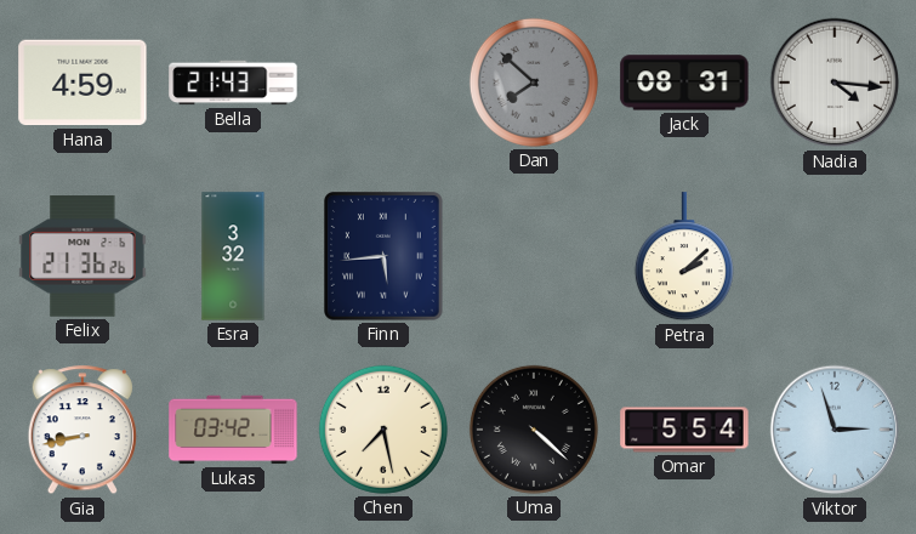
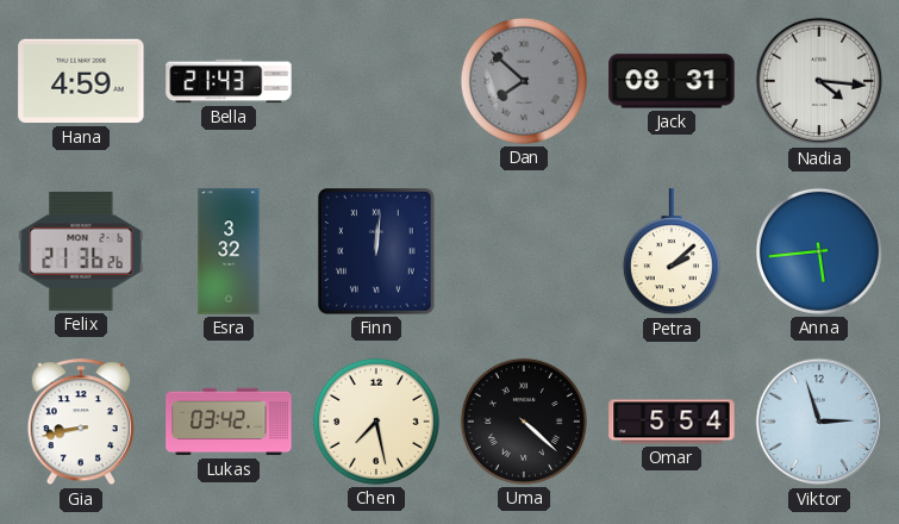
Finn: 5:44 -> 12:01 (377, 252)
Anna: none -> 5:44 (819, 251)
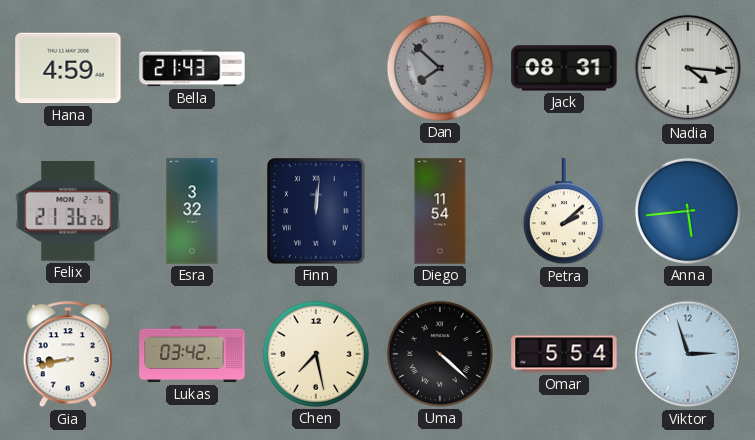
Diego: none -> 11:54 (440, 211)
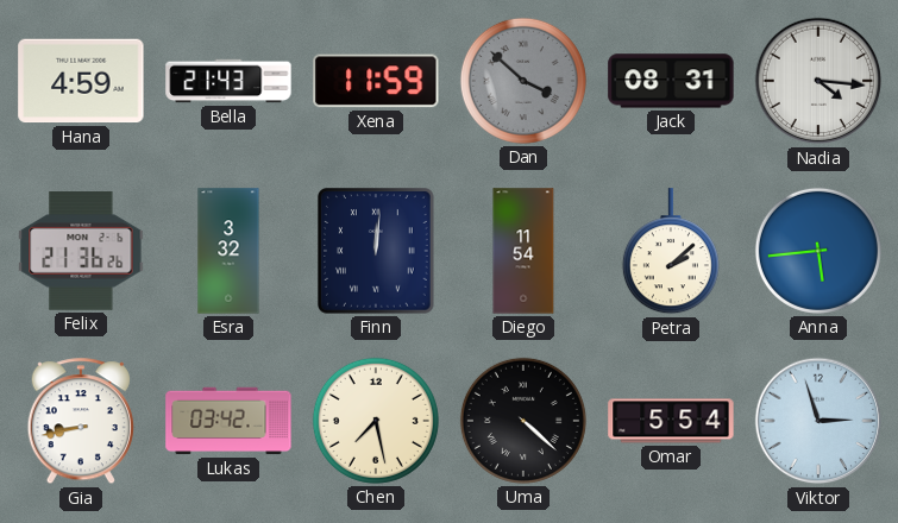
Xena: none -> 11:59 (376, 81)
Dan: 7:52 -> 3:52 (523, 81)
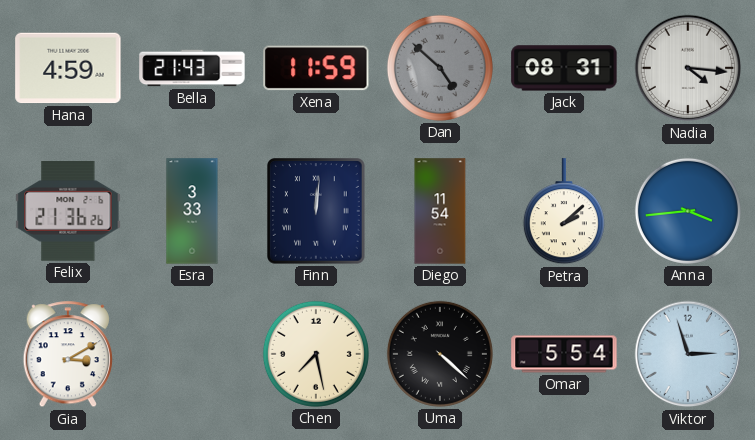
Dan: 3:52 -> 4:52 (440, 68)
Esra: 3:32 -> 3:33 (192, 211)
Anna: 5:44 -> 3:44 (688, 211)
Gia: 8:43 -> 3:10 (68, 355)
Lukas: 03:42 -> none (228, 421)
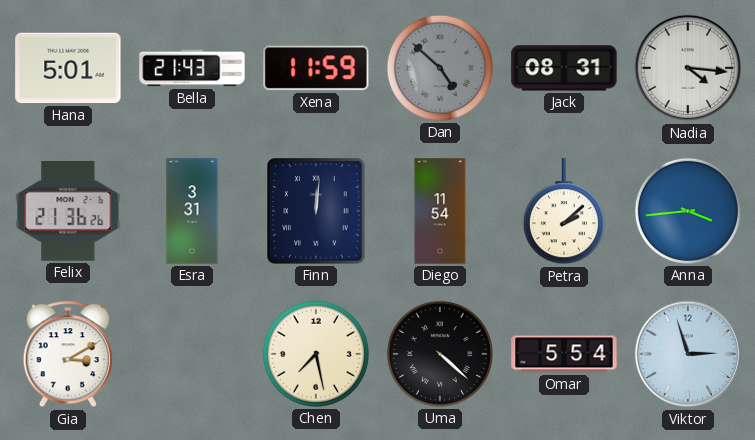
Hana: 4:59 -> 5:01 (68, 68)
Esra: 3:33 -> 3:31 (192, 211)
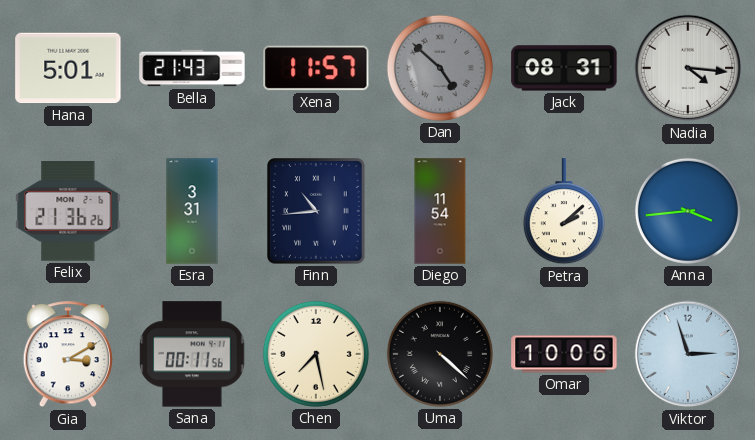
Xena: 11:59 -> 11:57 (316, 68)
Finn: 12:01 -> 10:44 (317, 212)
Sana: none -> 00:11 (192, 354)
Omar: 5:54 -> 10:06 (564, 354)
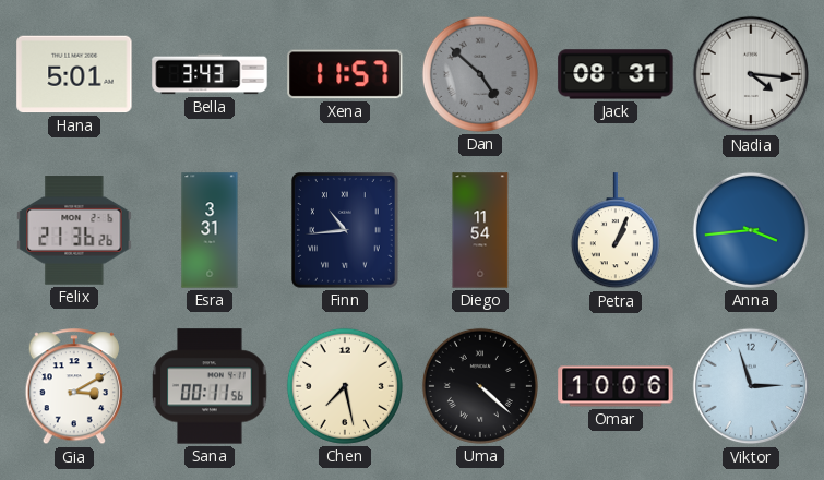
Bella: 21:43 -> 3:43 (210, 74)
Petra: 2:08 -> 1:04 (616, 231)
